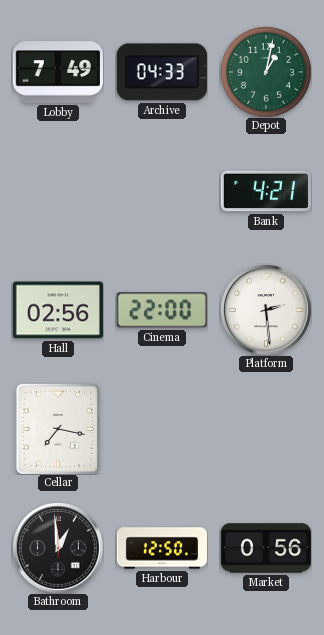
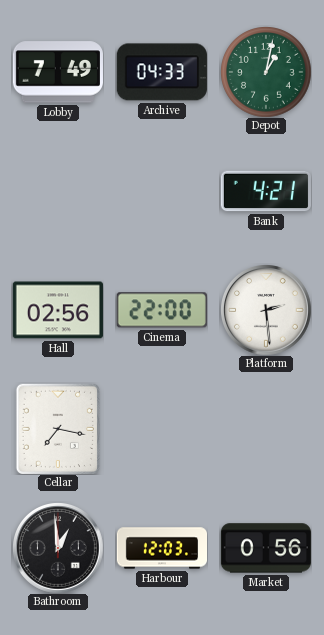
Harbour: 12:50 -> 12:03 (161, 548)
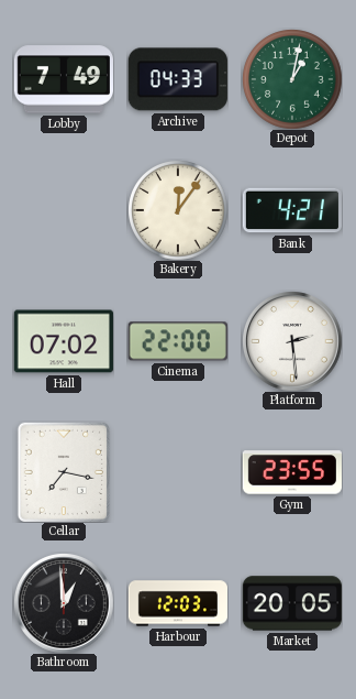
Bakery: none -> 12:06 (178, 210)
Hall: 02:56 -> 07:02 (64, 341)
Gym: none -> 23:55 (292, 472)
Market: 0:56 -> 20:05 (292, 603)
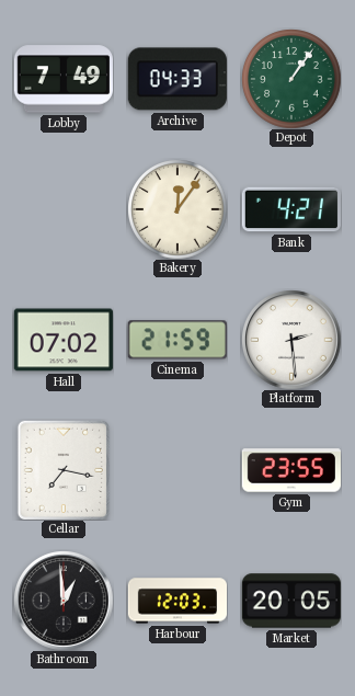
Depot: 1:02 -> 1:06 (291, 79)
Cinema: 22:00 -> 21:59 (177, 340)
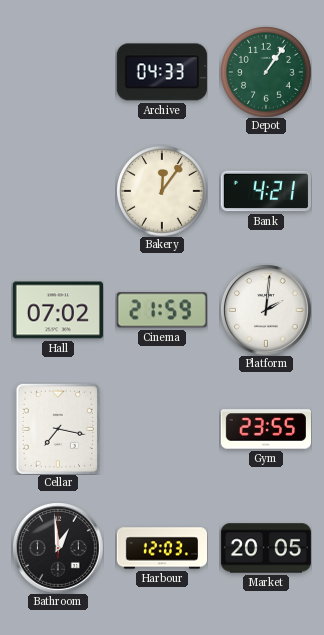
Lobby: 7:49 -> none (64, 79)
Platform: 2:29 -> 2:01 (266, 310)
